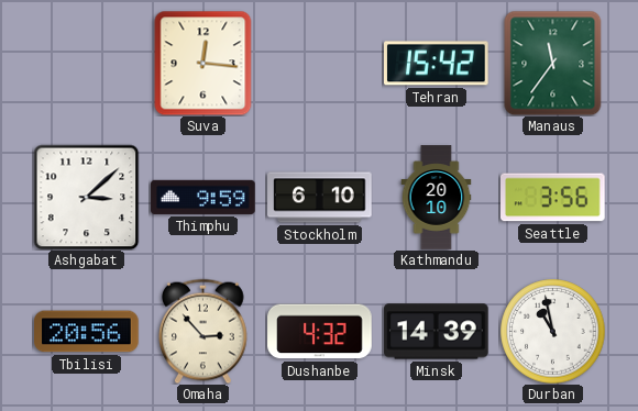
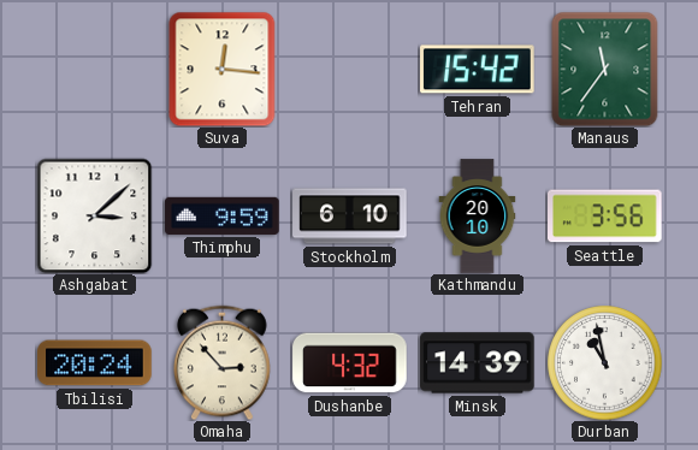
Tbilisi: 20:56 -> 20:24 (95, 363)
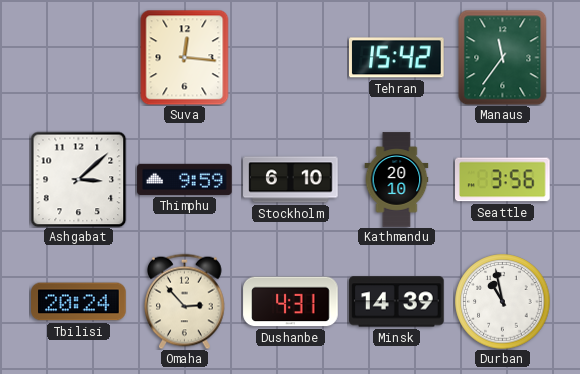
Dushanbe: 4:32 -> 4:31 (291, 302)
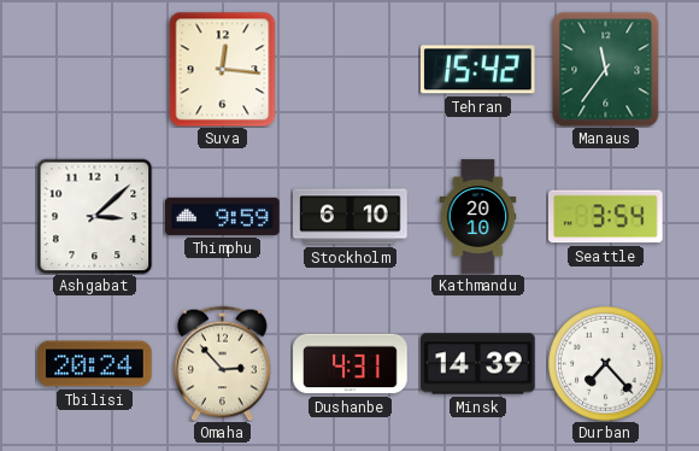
Seattle: 3:56 -> 3:54 (606, 217)
Durban: 10:58 -> 7:23 (605, 363)
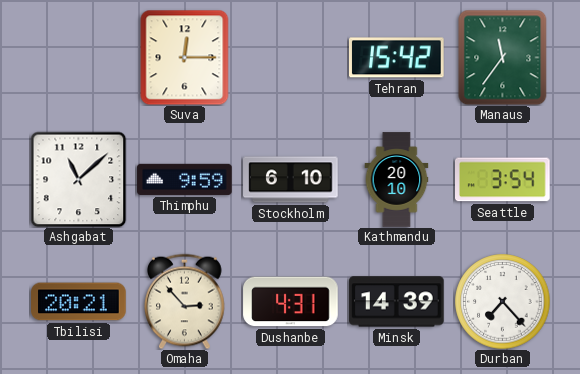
Suva: 12:16 -> 12:15 (185, 57)
Ashgabat: 3:08 -> 11:08 (78, 179)
Tbilisi: 20:24 -> 20:21 (79, 302)
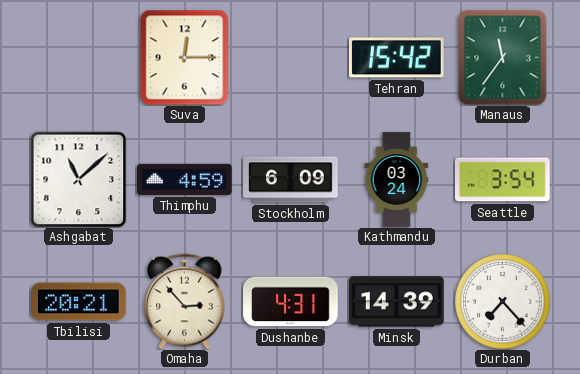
Thimphu: 9:59 -> 4:59 (185, 179)
Stockholm: 6:10 -> 6:09 (291, 180)
Kathmandu: 20:10 -> 03:24 (397, 180)
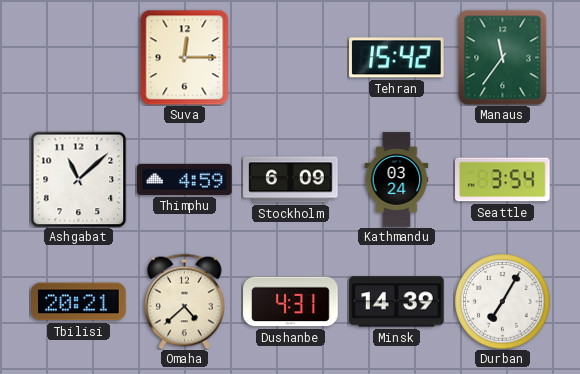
Omaha: 2:53 -> 4:38 (185, 301)
Durban: 7:23 -> 7:05 (502, 301)
